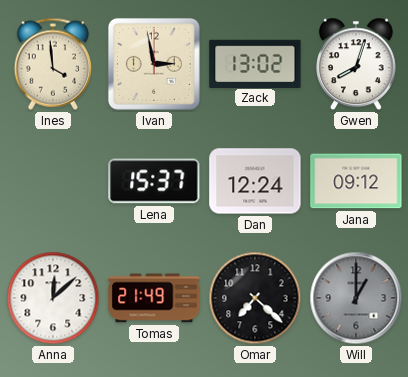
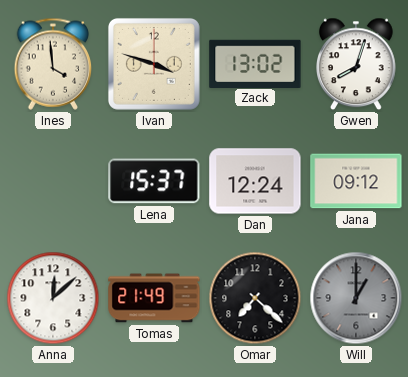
Ivan: 2:58 -> 3:48 (154, 64)
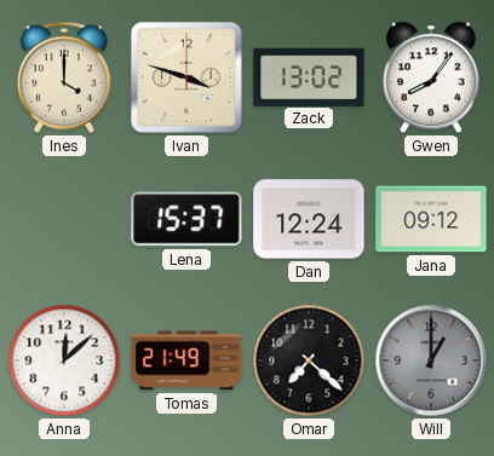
Ines: 3:59 -> 4:00 (64, 77)
Gwen: 8:03 -> 8:06 (432, 77)
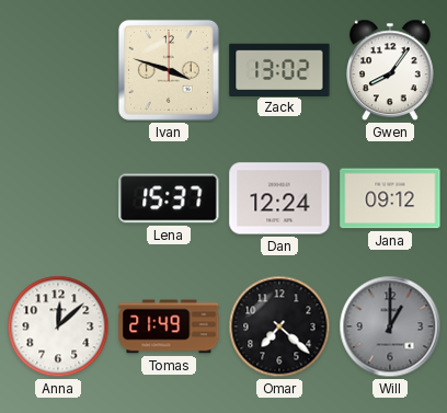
Ines: 4:00 -> none (64, 77)
